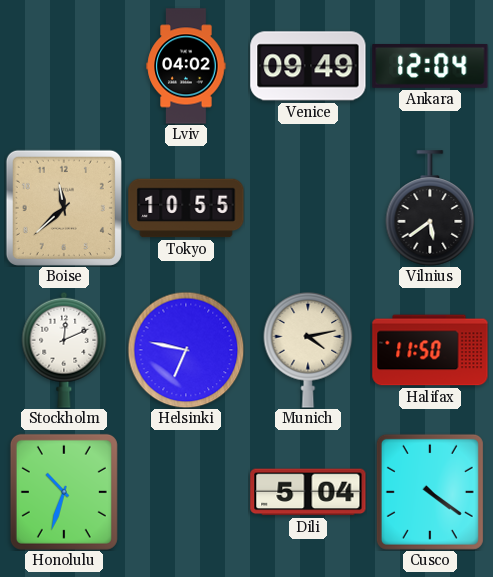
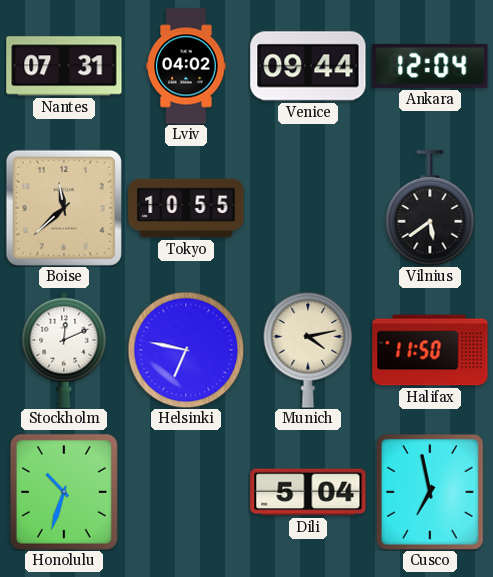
Nantes: none -> 07:31 (64, 66)
Venice: 09:49 -> 09:44 (308, 66)
Cusco: 4:21 -> 6:58 (430, 492)
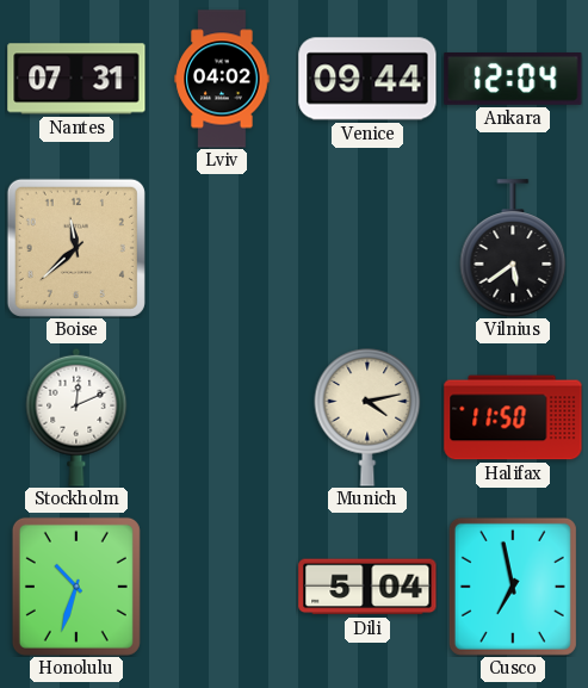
Tokyo: 10:55 -> none (186, 208)
Helsinki: 6:47 -> none (186, 350)
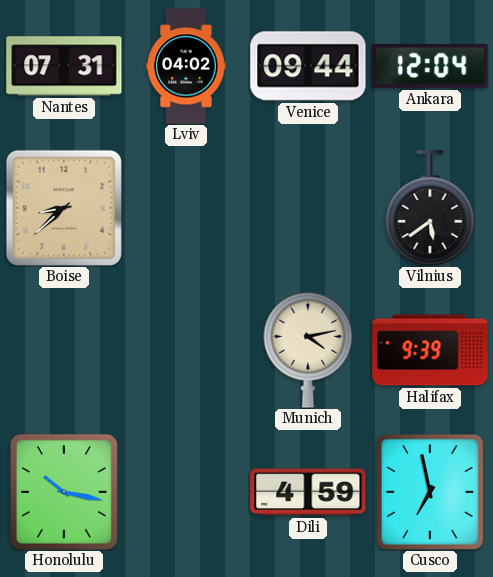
Boise: 11:38 -> 8:38 (64, 208)
Stockholm: 12:11 -> none (76, 417)
Halifax: 11:50 -> 9:39 (430, 350)
Honolulu: 10:33 -> 10:17 (64, 492)
Dili: 5:04 -> 4:59 (308, 492)
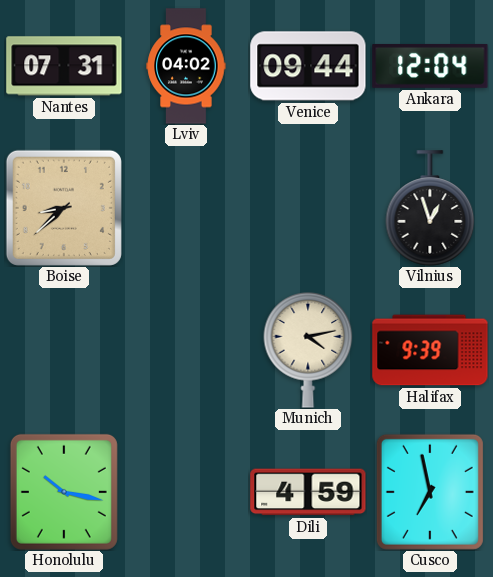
Vilnius: 5:39 -> 12:57 (430, 208)
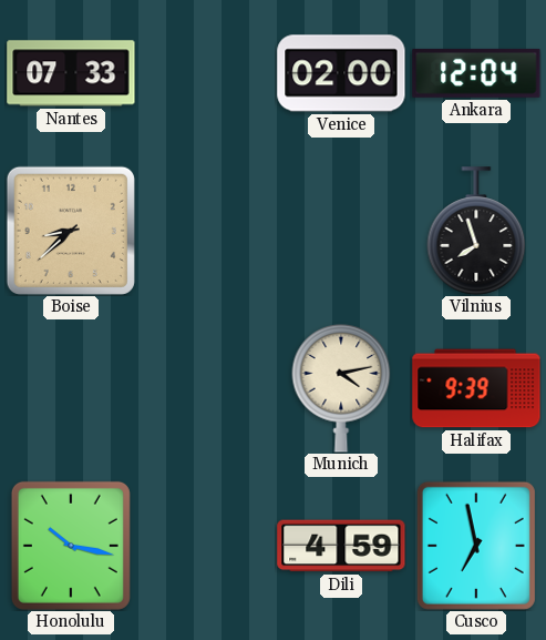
Nantes: 07:31 -> 07:33 (71, 73)
Lviv: 04:02 -> none (186, 66)
Venice: 09:44 -> 02:00 (341, 73)
Vilnius: 12:57 -> 7:57 (476, 231)
